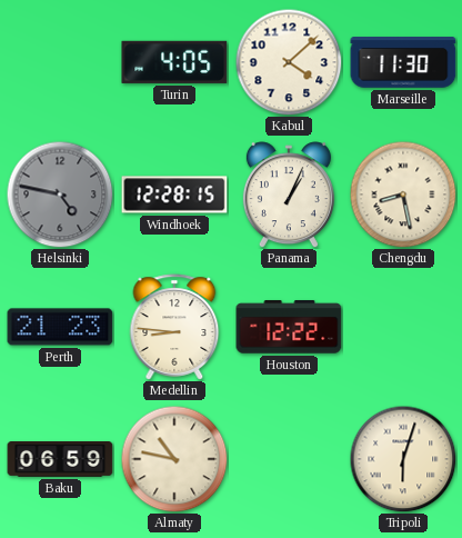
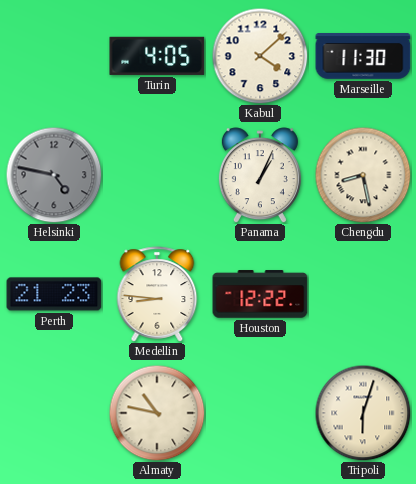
Windhoek: 12:28 -> none (174, 195)
Baku: 06:59 -> none (60, 460)
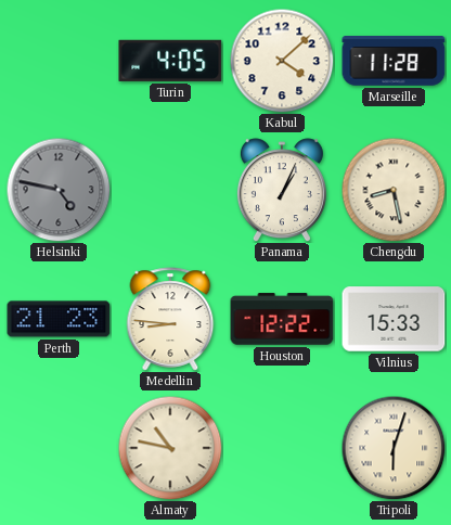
Marseille: 11:30 -> 11:28 (394, 62)
Vilnius: none -> 15:33 (394, 319)
